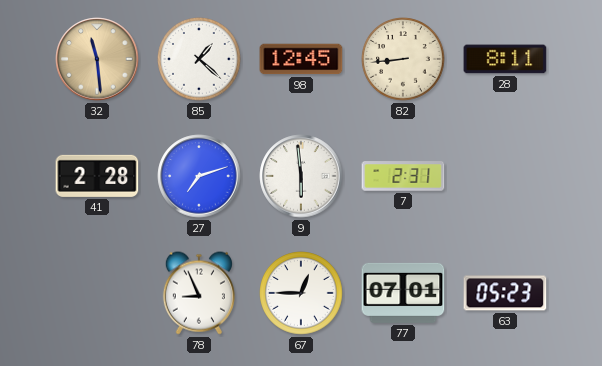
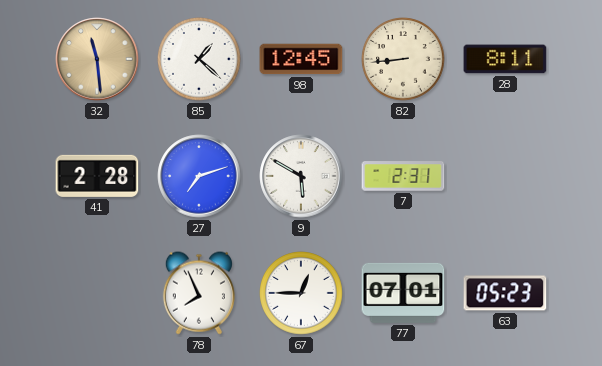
9: 5:59 -> 5:50 (301, 176)
78: 8:56 -> 7:56 (199, 293)
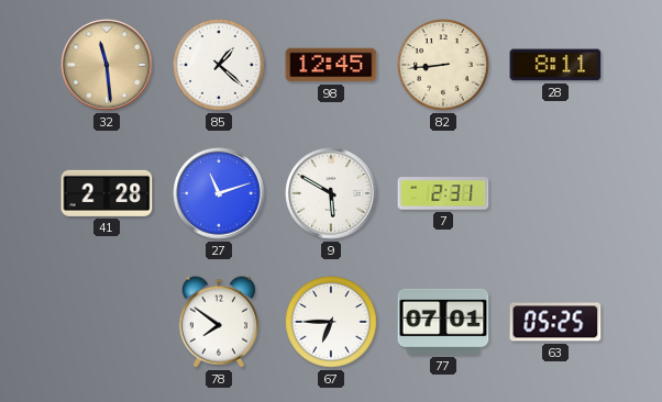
27: 7:12 -> 11:12 (219, 193)
78: 7:56 -> 7:51 (219, 322)
67: 12:45 -> 6:45 (331, 322)
63: 05:23 -> 05:25 (555, 322)
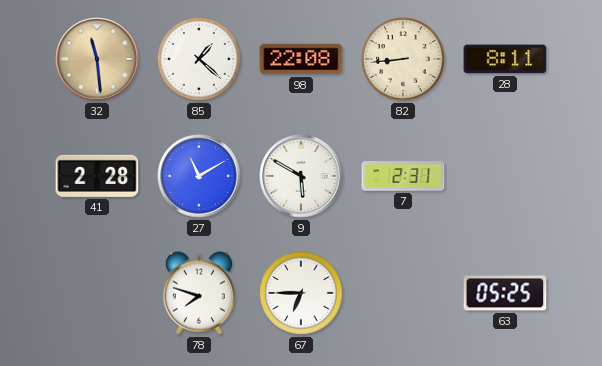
98: 12:45 -> 22:08 (301, 59)
27: 11:12 -> 11:10 (199, 176)
78: 7:51 -> 7:48 (199, 293)
77: 07:01 -> none (443, 322)
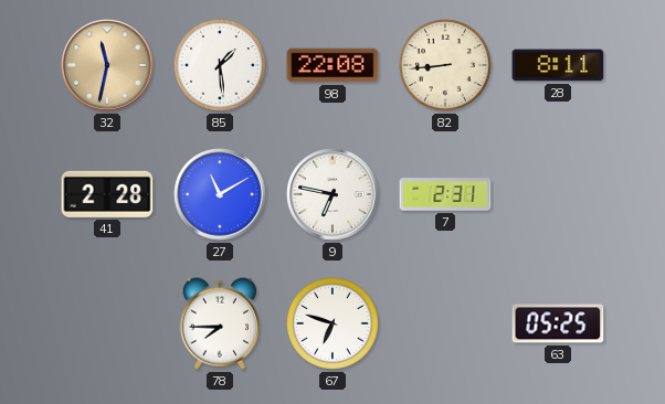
32: 11:29 -> 11:32 (107, 65)
85: 1:22 -> 1:29 (220, 65)
9: 5:50 -> 6:47 (332, 194)
78: 7:48 -> 7:45 (220, 323)
67: 6:45 -> 6:48 (332, 323)
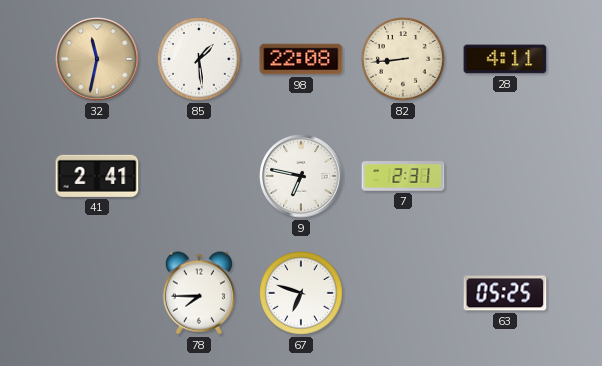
28: 8:11 -> 4:11 (505, 59)
41: 2:28 -> 2:41 (97, 176)
27: 11:10 -> none (220, 194)
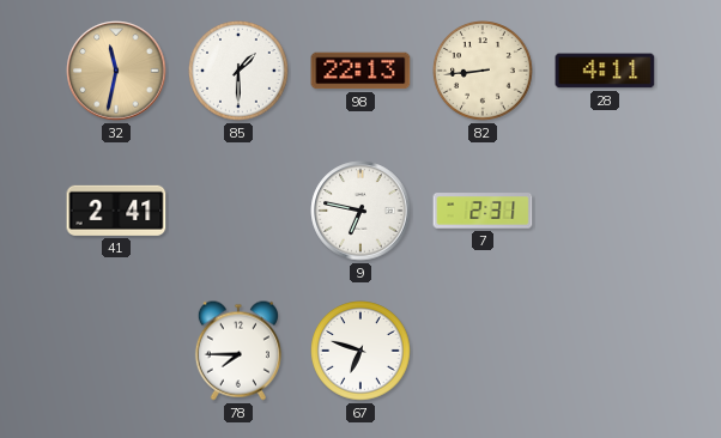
85: 1:29 -> 1:30 (238, 71)
98: 22:08 -> 22:13 (360, 71)
63: 05:25 -> none (505, 293)
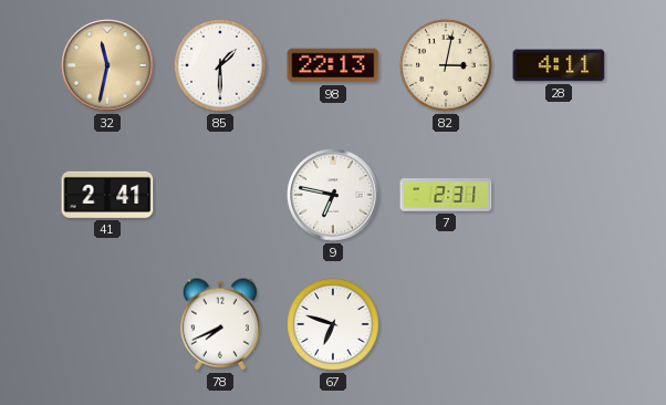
82: 8:44 -> 3:02 (446, 65)
78: 7:45 -> 7:41 (220, 324)
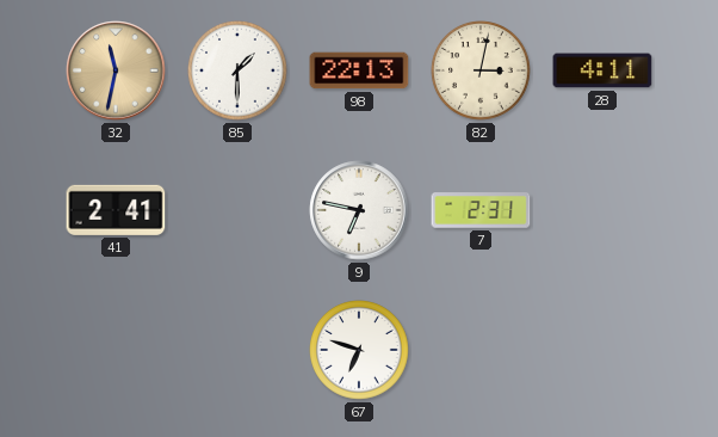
78: 7:41 -> none (220, 324)
